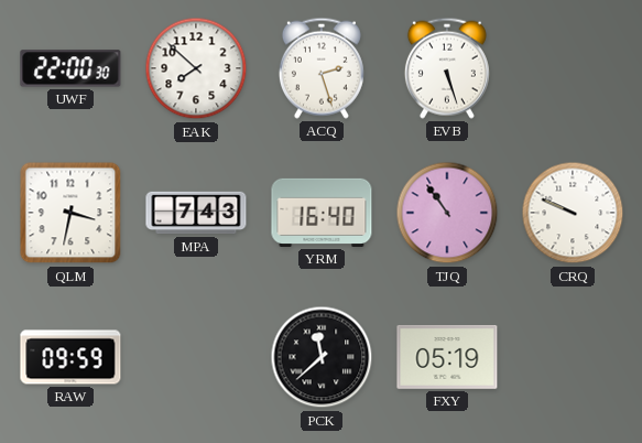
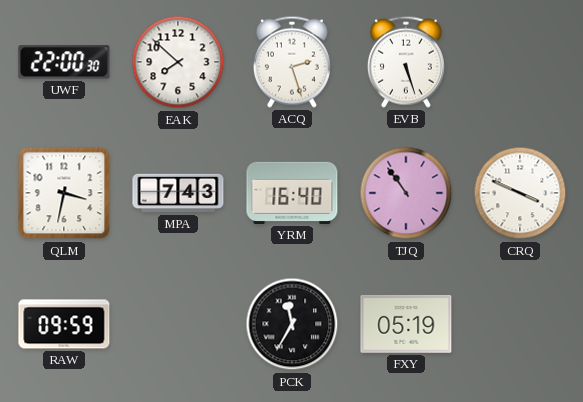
CRQ: 9:49 -> 3:49 (520, 193)
PCK: 11:38 -> 11:35 (292, 324)
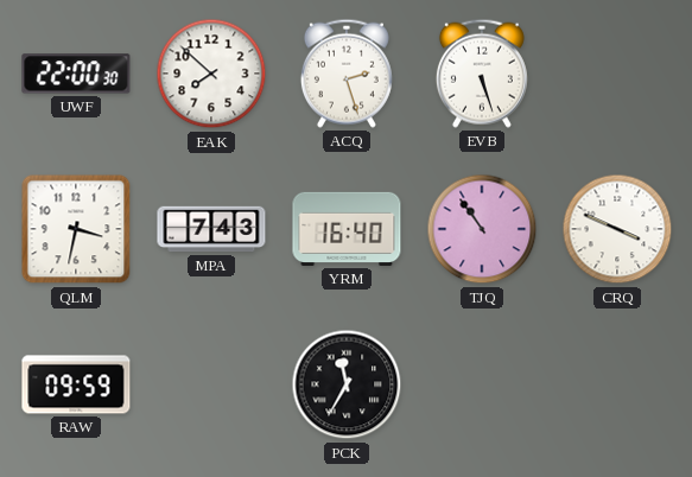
FXY: 05:19 -> none (406, 324)
